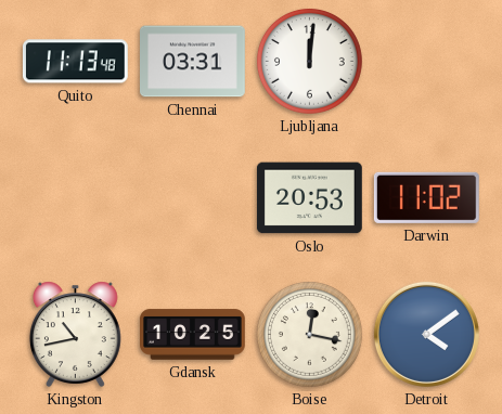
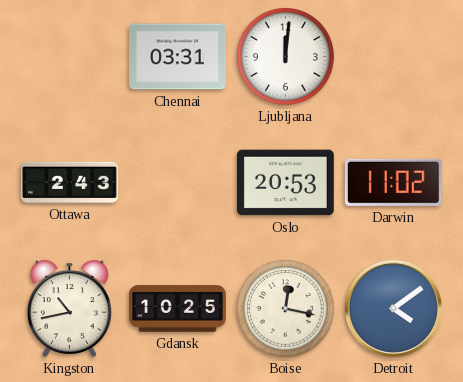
Quito: 11:13 -> none (75, 62)
Ottawa: none -> 2:43 (69, 182)
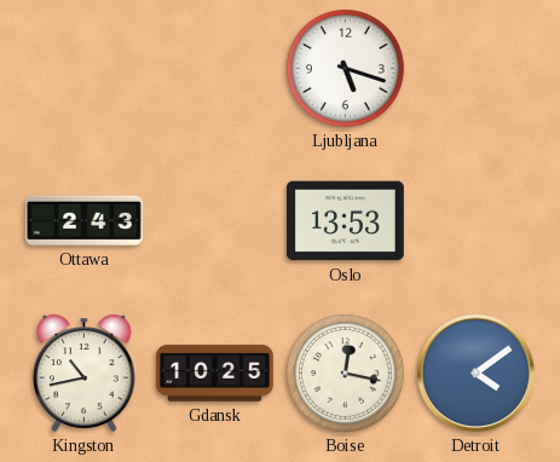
Chennai: 03:31 -> none (178, 57)
Ljubljana: 12:01 -> 5:18 (345, 68)
Oslo: 20:53 -> 13:53 (345, 221)
Darwin: 11:02 -> none (393, 182)
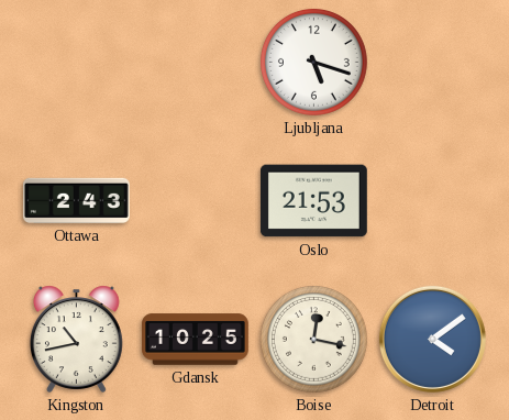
Oslo: 13:53 -> 21:53 (313, 201)
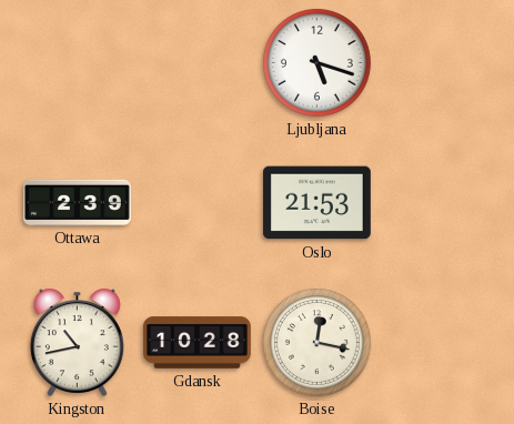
Ottawa: 2:43 -> 2:39 (77, 202)
Gdansk: 10:25 -> 10:28 (198, 343)
Detroit: 4:09 -> none (432, 339)
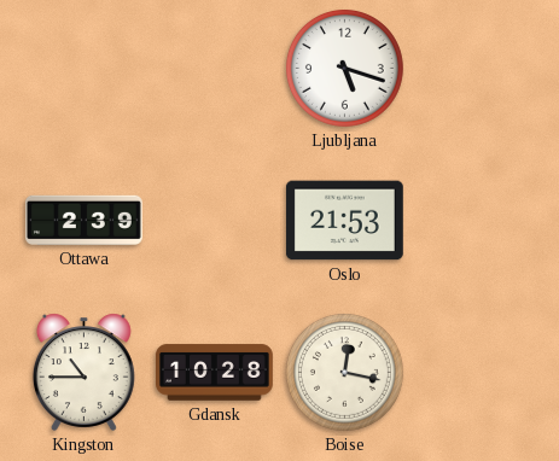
Kingston: 10:43 -> 10:45 (83, 372)
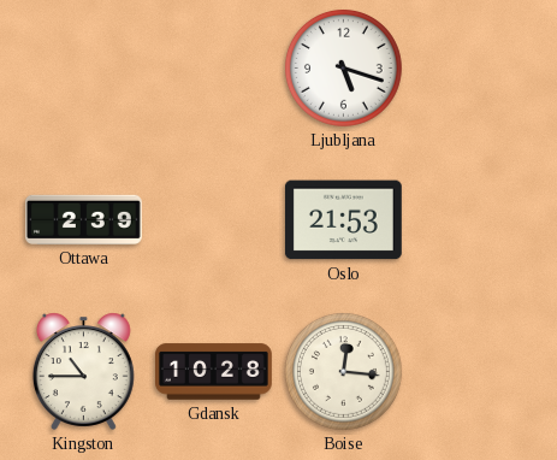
Boise: 12:17 -> 12:16 (343, 371)
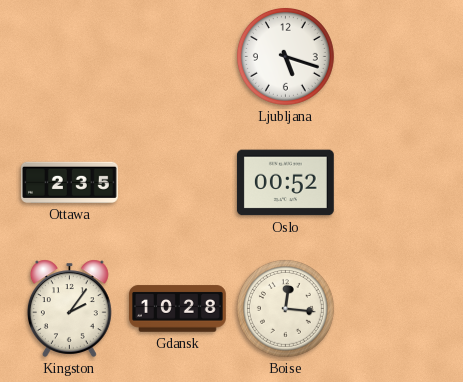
Ottawa: 2:39 -> 2:35 (69, 182)
Oslo: 21:53 -> 00:52 (285, 183)
Kingston: 10:45 -> 2:06 (69, 308)
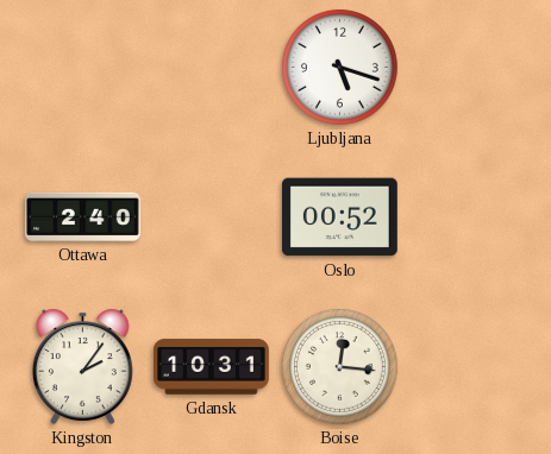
Ottawa: 2:35 -> 2:40 (82, 216)
Gdansk: 10:28 -> 10:31 (212, 367)
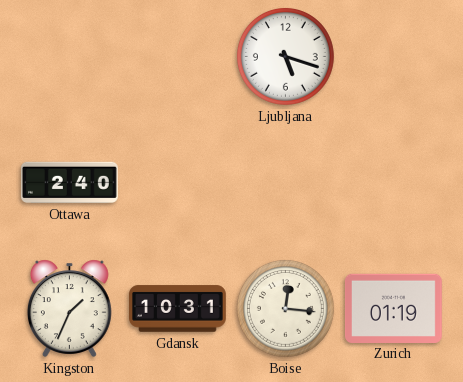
Oslo: 00:52 -> none (339, 217)
Kingston: 2:06 -> 1:34 (69, 308)
Zurich: none -> 01:19 (393, 308)
